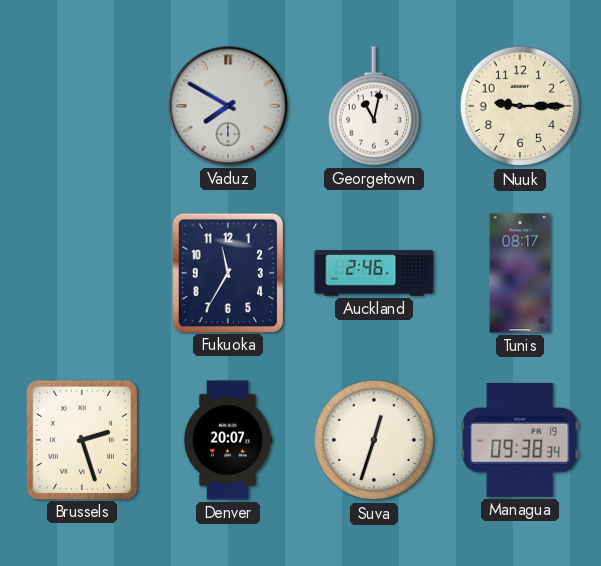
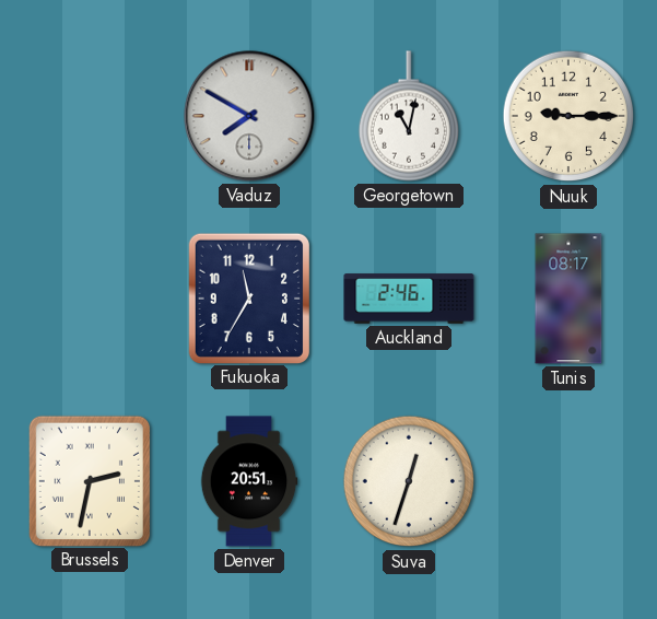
Brussels: 2:27 -> 2:32 (89, 480)
Denver: 20:07 -> 20:51 (249, 481)
Managua: 09:38 -> none (520, 440)
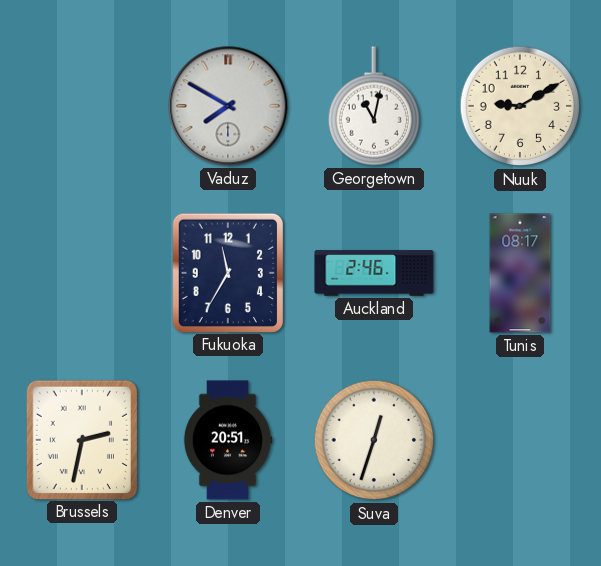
Nuuk: 9:15 -> 9:10 (520, 106)
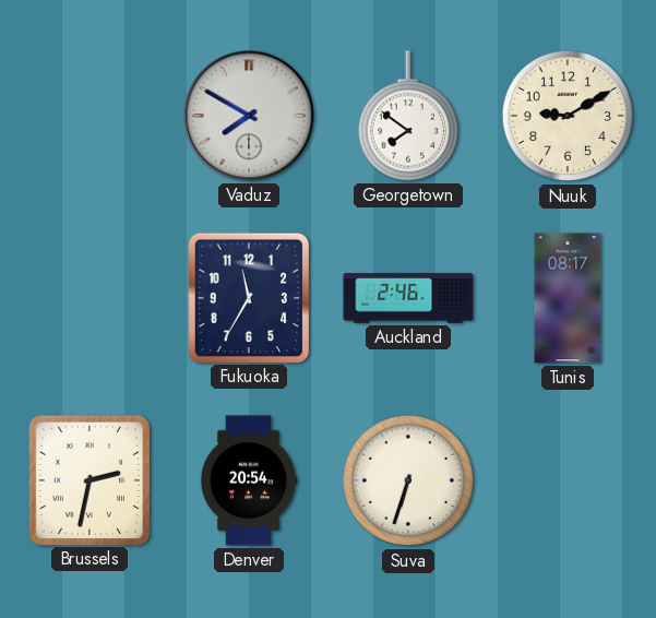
Georgetown: 11:02 -> 7:51 (407, 116)
Denver: 20:51 -> 20:54 (249, 480)
Suva: 12:33 -> 6:33 (408, 480)
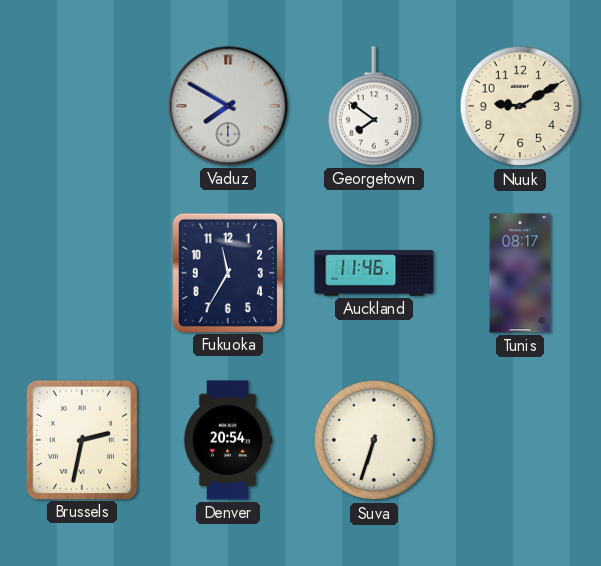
Auckland: 2:46 -> 11:46 (374, 273)
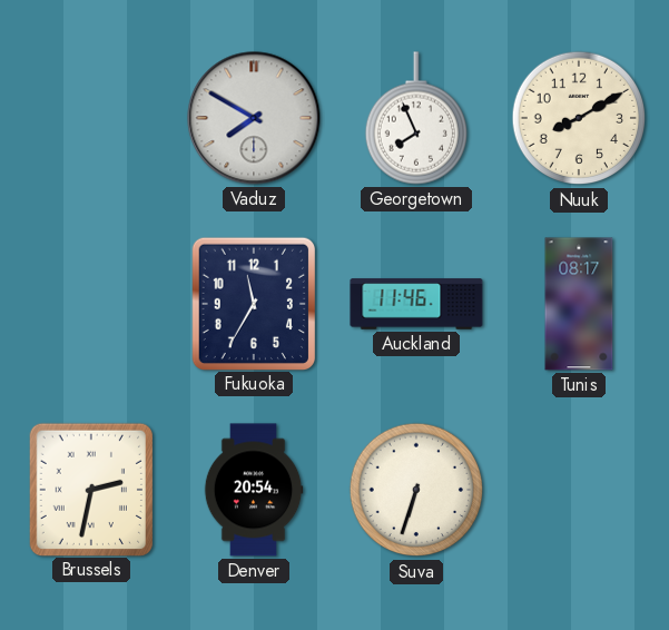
Georgetown: 7:51 -> 7:56 (415, 118)
Nuuk: 9:10 -> 8:10 (579, 118)
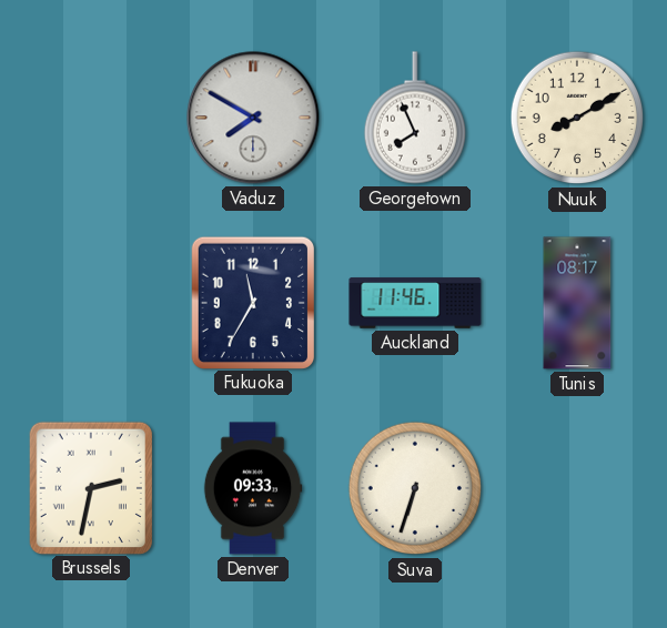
Denver: 20:54 -> 09:33 (253, 488)
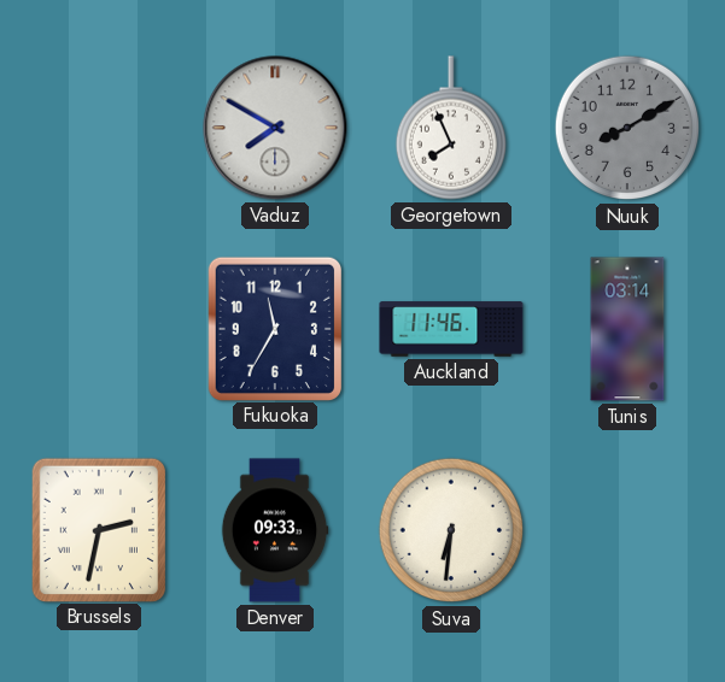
Nuuk dial: cream -> grey (627, 128)
Tunis: 08:17 -> 03:14 (627, 329)
Suva: 6:33 -> 6:31 (451, 530)
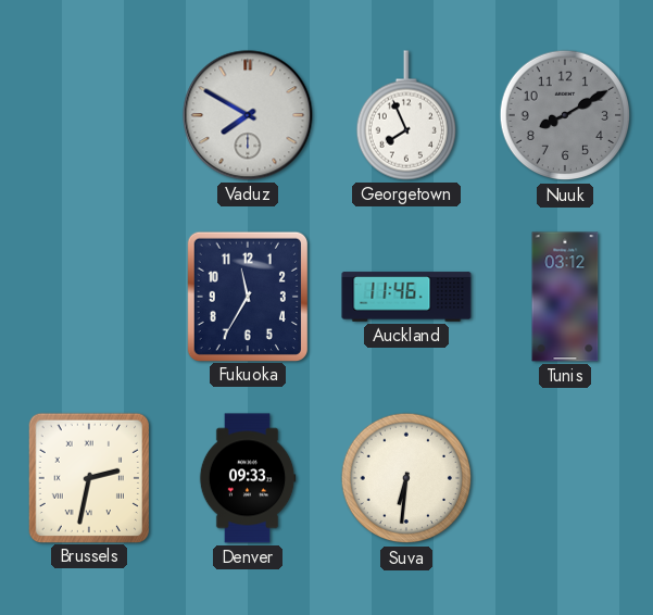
Tunis: 03:14 -> 03:12 (565, 297)
